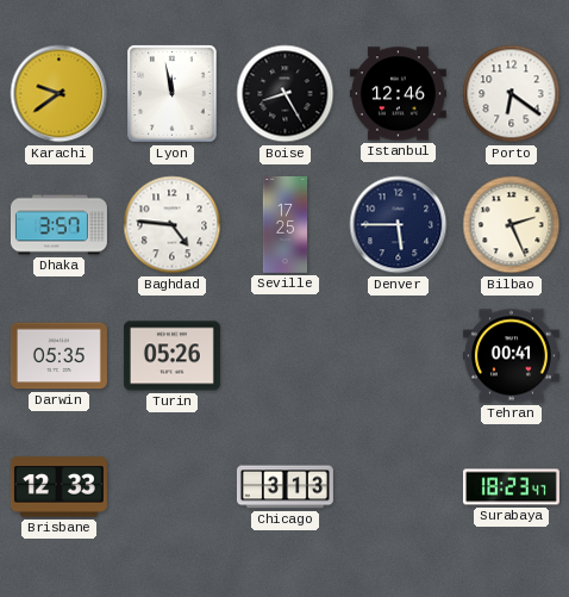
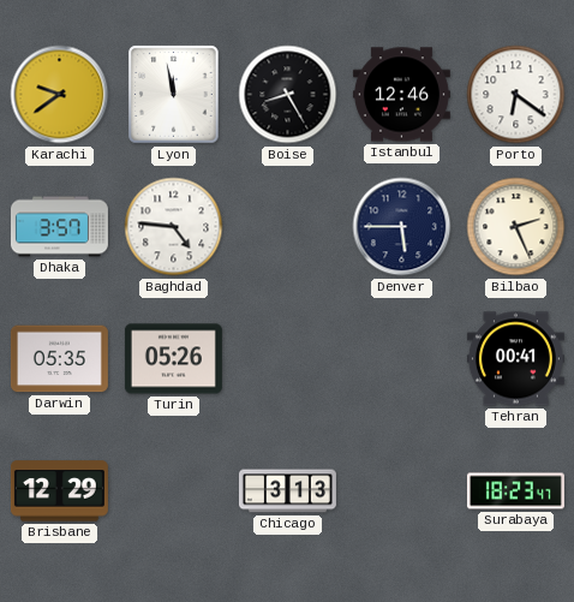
Seville: 17:25 -> none (286, 224)
Brisbane: 12:33 -> 12:29 (59, 491)
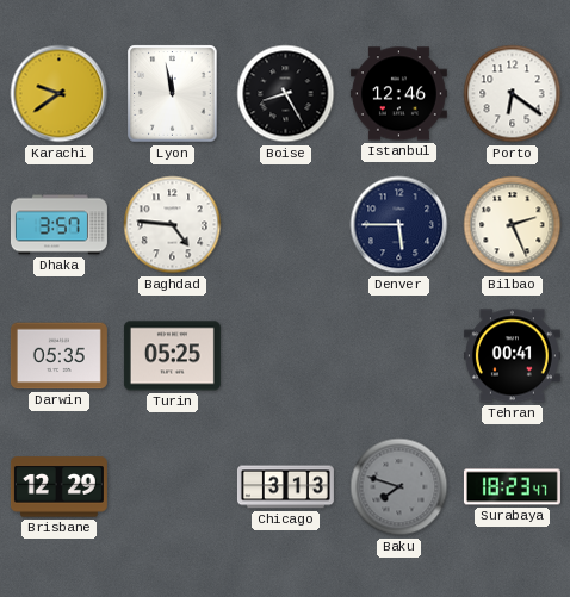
Turin: 05:26 -> 05:25 (172, 356)
Baku: none -> 7:48 (399, 487)
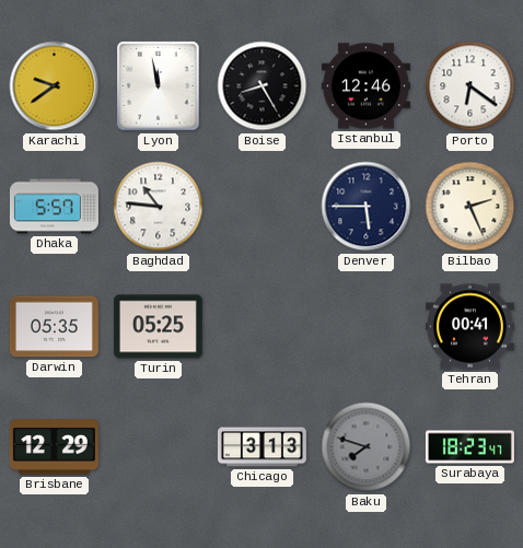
Dhaka: 3:57 -> 5:57 (54, 207)
Baghdad: 4:46 -> 10:46 (159, 207)
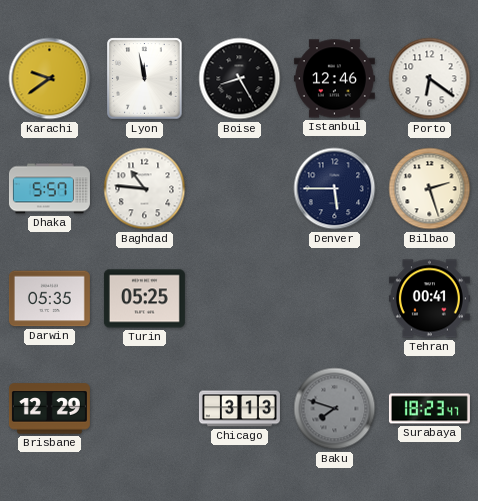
Bilbao: 2:26 -> 2:27 (430, 189)
